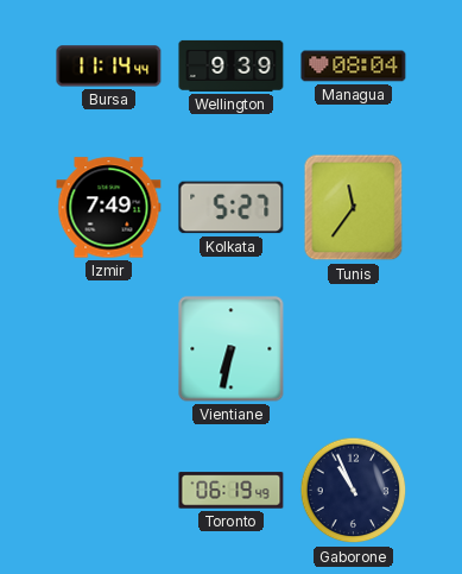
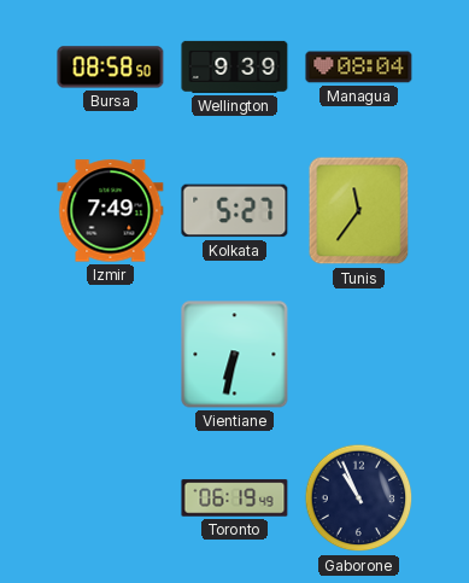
Bursa: 11:14 -> 08:58 (111, 68)
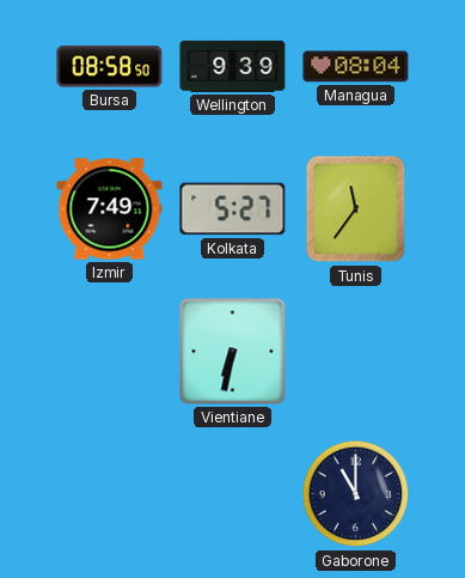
Toronto: 06:19 -> none (235, 499)
Gaborone: 10:56 -> 11:00 (356, 494)
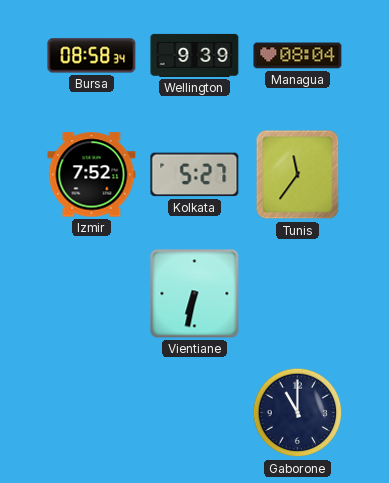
Bursa: 08:58:50 -> 08:58:34 (92, 56)
Izmir: 7:49 -> 7:52 (92, 175)
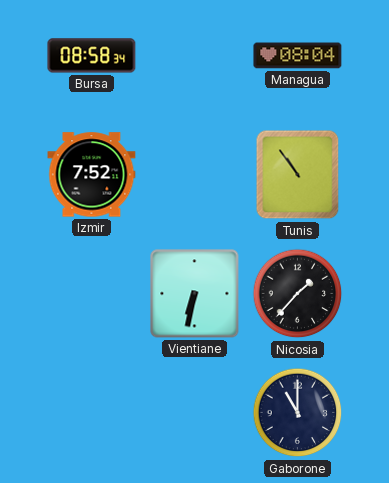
Wellington: 9:39 -> none (195, 55)
Kolkata: 5:27 -> none (195, 175)
Tunis: 11:36 -> 10:54 (298, 175)
Nicosia: none -> 1:37 (298, 294)
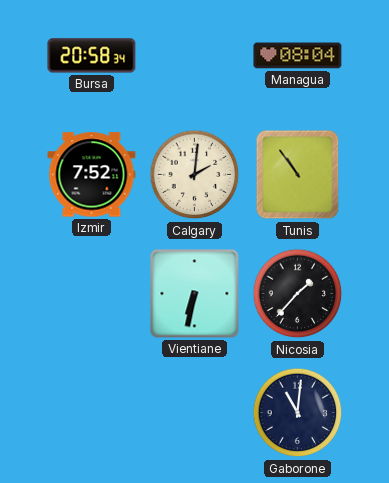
Bursa: 08:58 -> 20:58 (92, 56)
Calgary: none -> 2:01 (195, 175)
Gaborone: 11:00 -> 11:01 (298, 413)
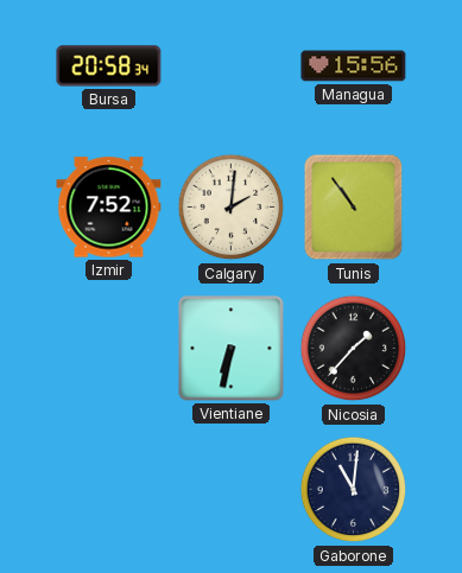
Managua: 08:04 -> 15:56 (354, 66)
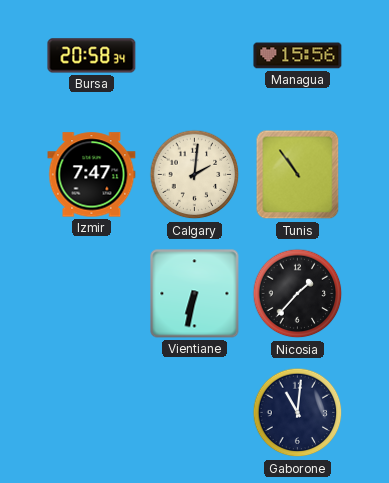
Izmir: 7:52 -> 7:47 (92, 175)
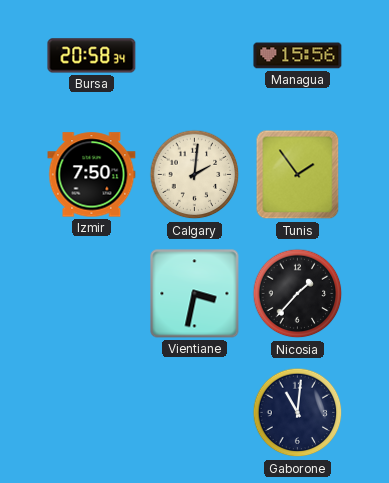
Izmir: 7:47 -> 7:50 (92, 175)
Tunis: 10:54 -> 1:54 (298, 175)
Vientiane: 6:32 -> 3:32 (195, 294)
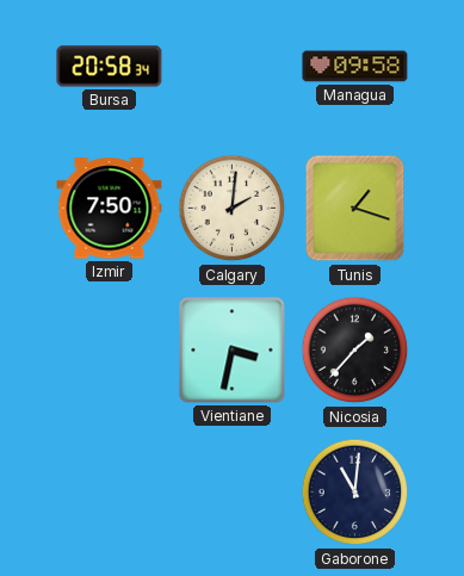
Managua: 15:56 -> 09:58 (355, 67)
Tunis: 1:54 -> 1:18 (355, 209)
